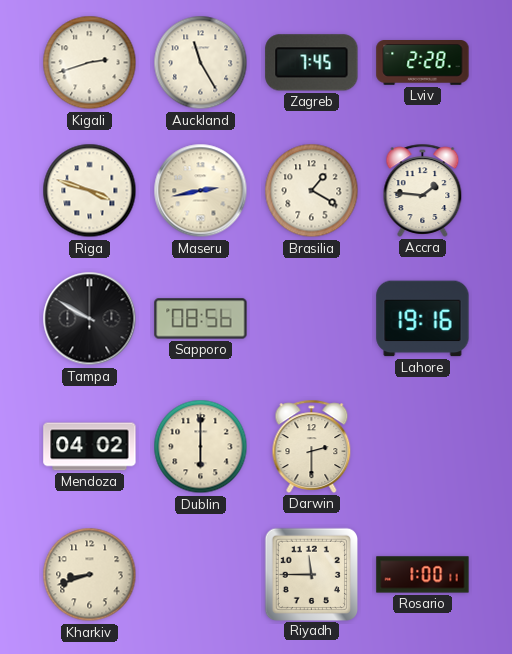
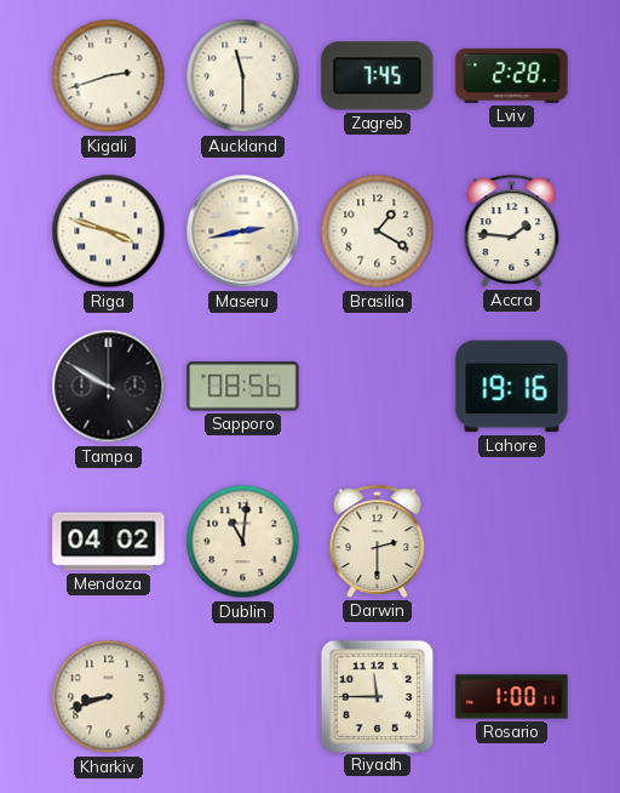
Auckland: 11:25 -> 11:30 (243, 76)
Dublin: 6:00 -> 11:01 (243, 542)
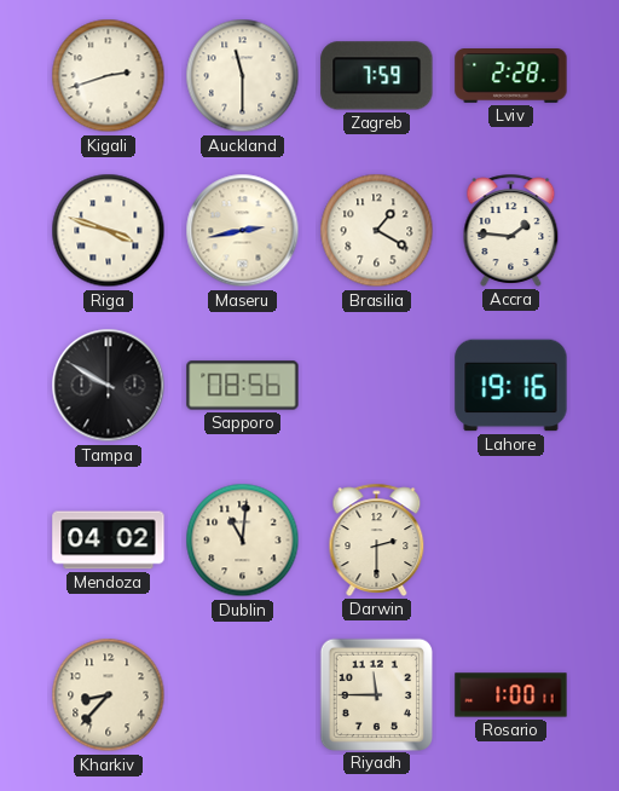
Zagreb: 7:45 -> 7:59 (377, 76)
Kharkiv: 8:42 -> 8:37 (109, 695)
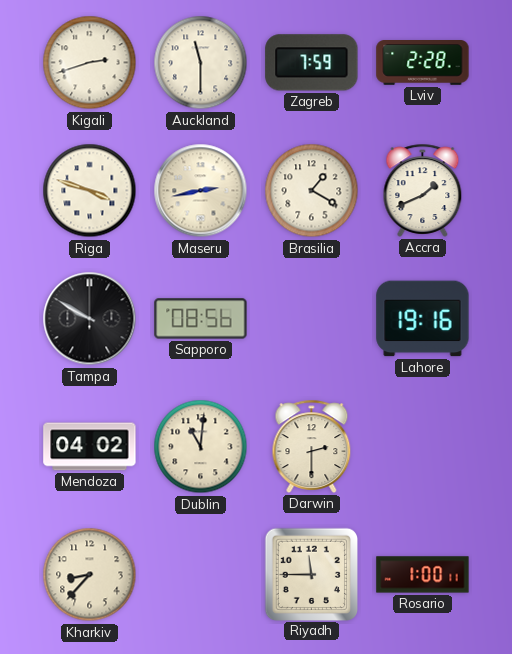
Accra: 1:46 -> 1:41 (423, 190)
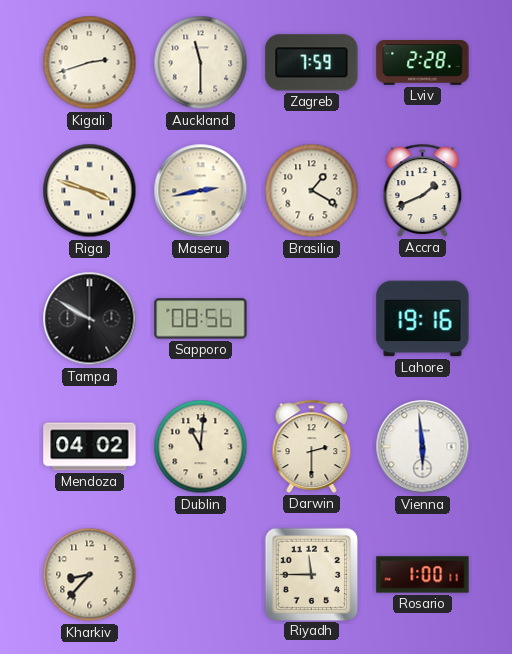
Vienna: none -> 5:59 (423, 447)
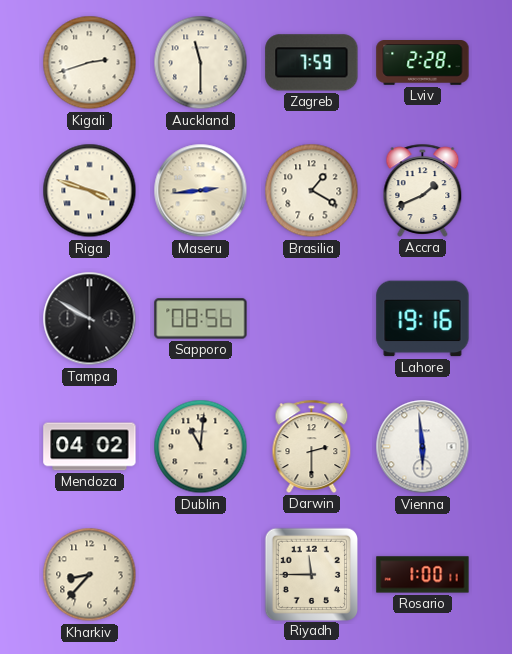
Maseru: 2:43 -> 2:44 (201, 191)
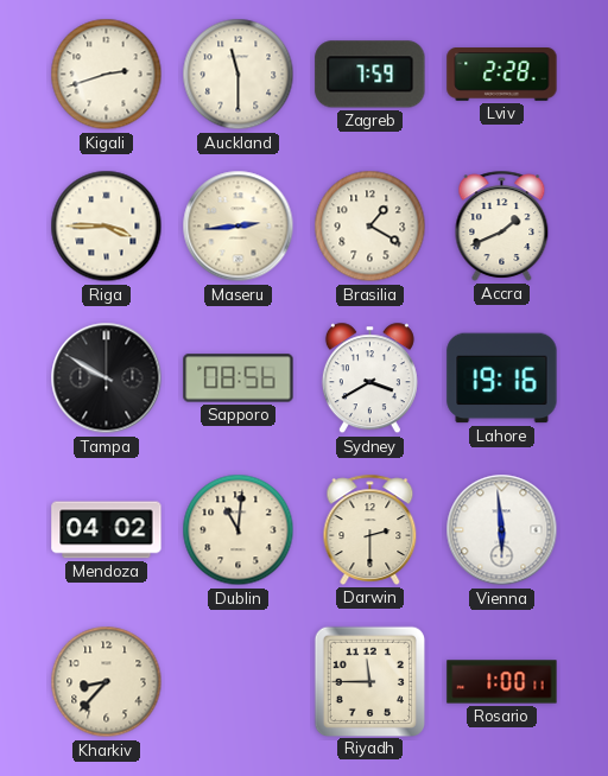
Riga: 3:48 -> 3:45 (107, 227)
Sydney: none -> 3:40 (369, 379)
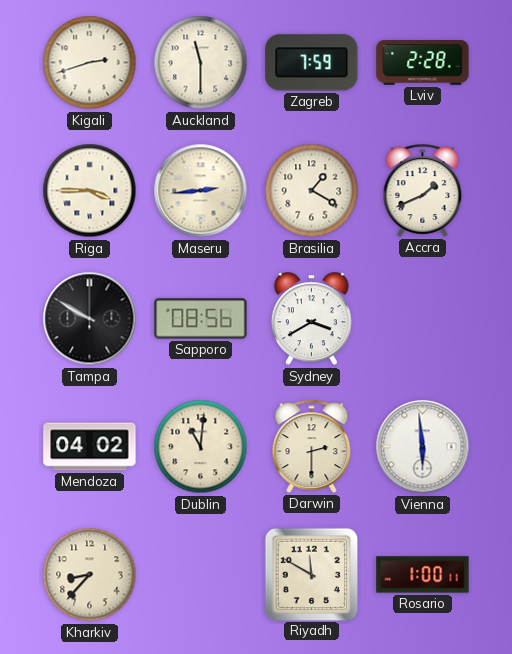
Lahore: 19:16 -> none (502, 379)
Riyadh: 11:45 -> 11:50 (311, 574)
